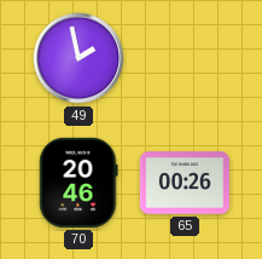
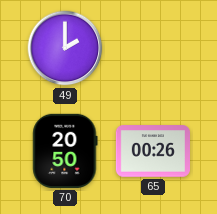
49: 1:58 -> 2:00 (65, 48)
70: 20:46 -> 20:50 (65, 151)
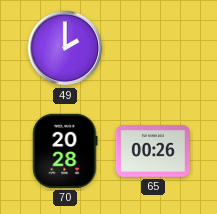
70: 20:50 -> 20:28 (65, 151)
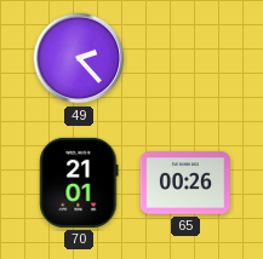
49: 2:00 -> 2:23 (79, 58)
70: 20:28 -> 21:01 (79, 183)
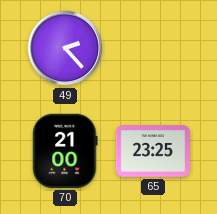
70: 21:01 -> 21:00 (65, 151)
65: 00:26 -> 23:25 (152, 151)
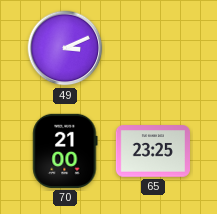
49: 2:23 -> 3:11 (65, 48)
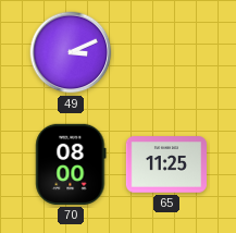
70: 21:00 -> 08:00 (71, 164)
65: 23:25 -> 11:25 (165, 164)
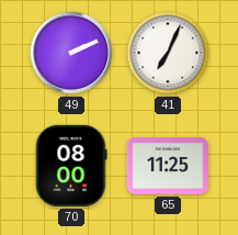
49: 3:11 -> 2:11 (71, 53)
41: none -> 7:04 (168, 53)
